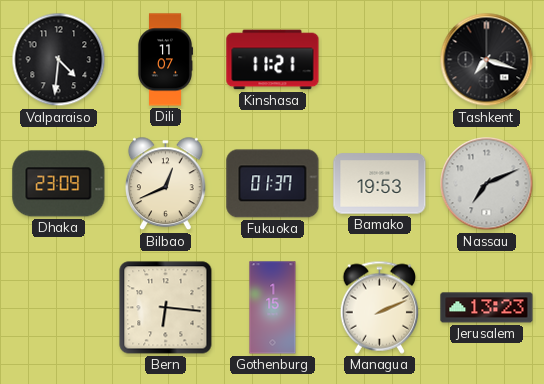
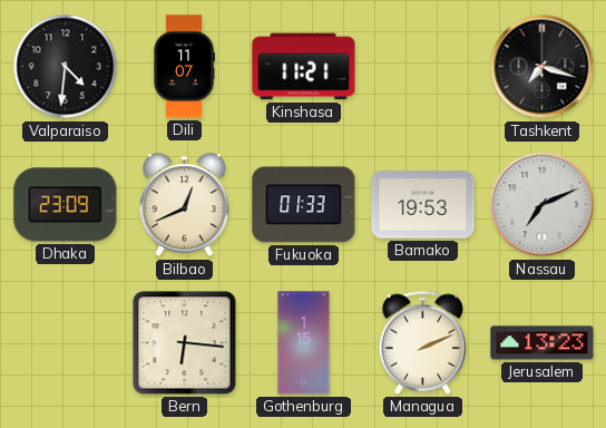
Fukuoka: 01:37 -> 01:33 (304, 205)
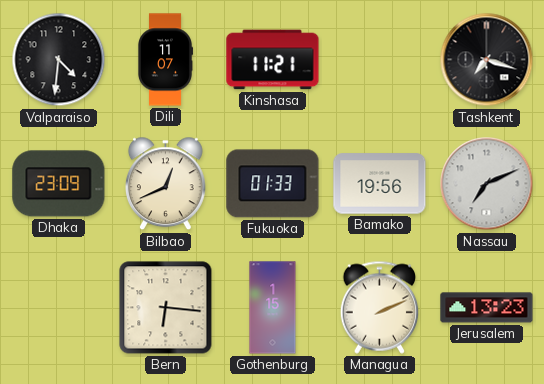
Bamako: 19:53 -> 19:56 (380, 184)
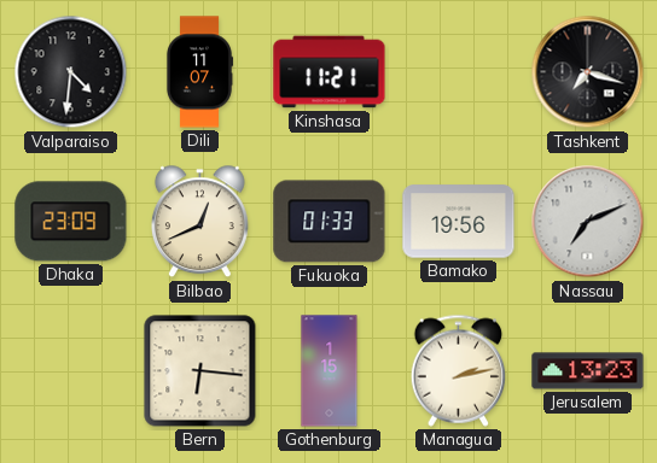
Managua: 2:11 -> 2:13 (459, 370)
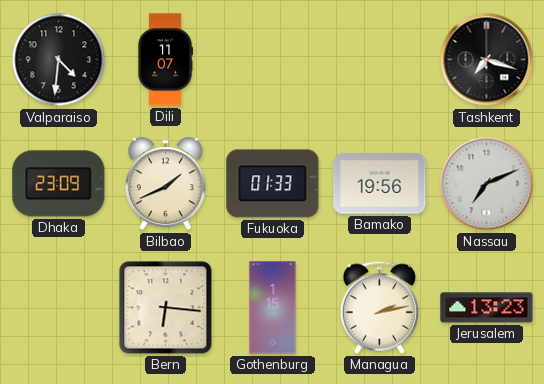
Kinshasa: 11:21 -> none (330, 72)
Bilbao: 12:41 -> 1:41 (165, 184)
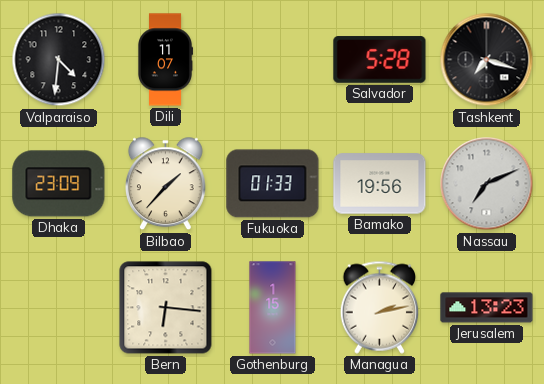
Salvador: none -> 5:28 (380, 60)
Bilbao: 1:41 -> 1:37 (165, 184)
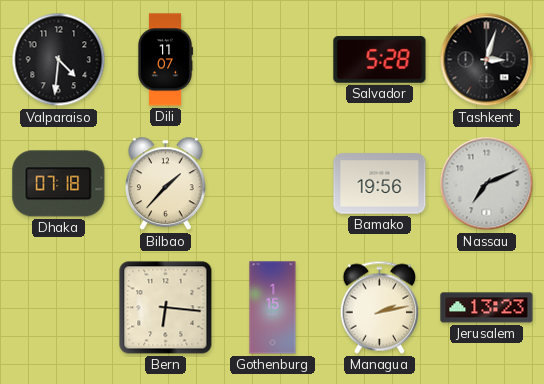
Tashkent: 7:18 -> 3:03 (487, 60)
Dhaka: 23:09 -> 07:18 (59, 184)
Fukuoka: 01:33 -> none (273, 184)
